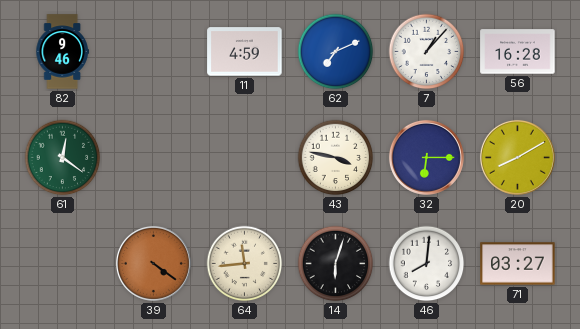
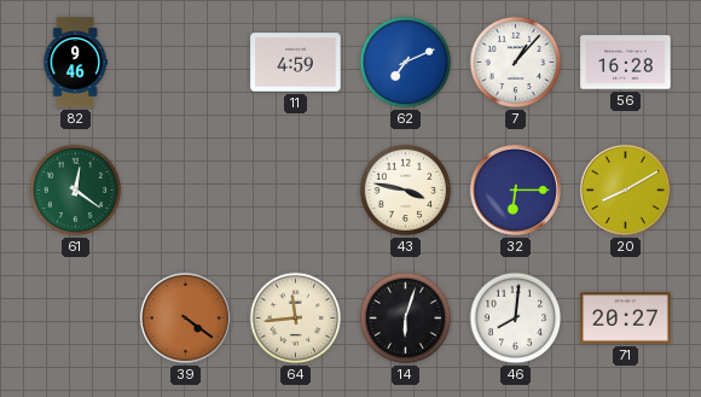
71: 03:27 -> 20:27 (626, 319)
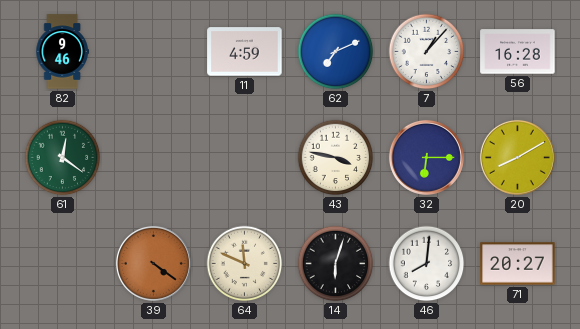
64: 11:44 -> 11:49 (245, 264)
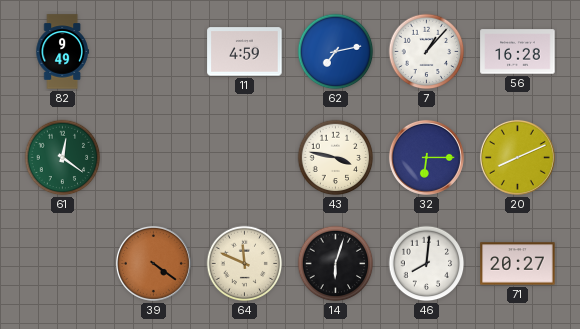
82: 9:46 -> 9:49 (62, 52)
62: 7:11 -> 7:13 (336, 52)
20: 8:10 -> 8:11 (517, 157)
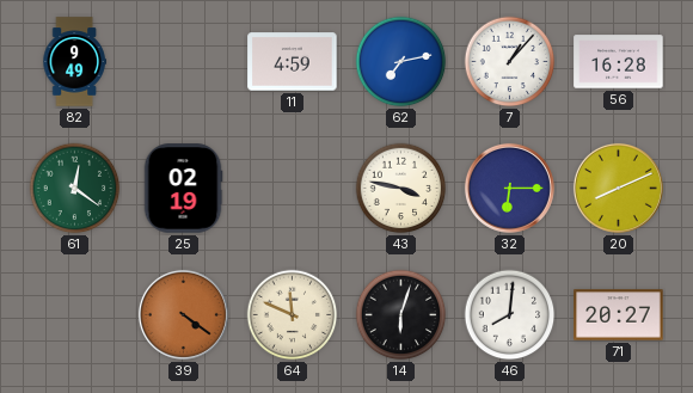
25: none -> 02:19 (183, 189)
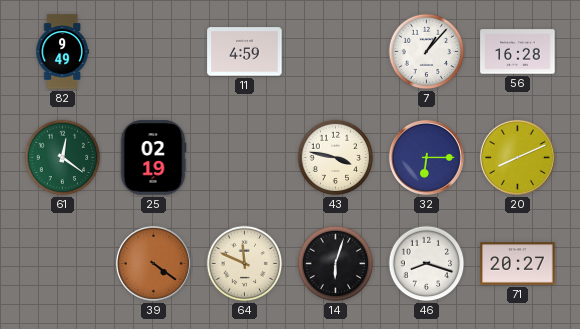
62: 7:13 -> none (401, 62)
46: 8:01 -> 8:18 (427, 264)
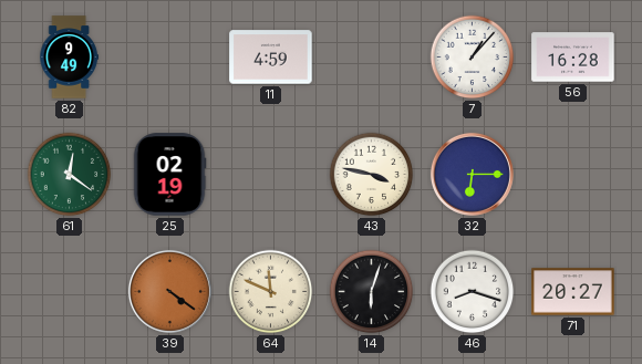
20: 8:11 -> none (517, 157)
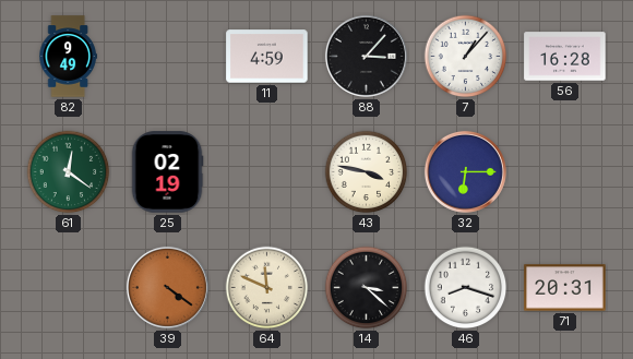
88: none -> 3:07 (366, 56)
14: 6:03 -> 3:22 (367, 288)
71: 20:27 -> 20:31 (565, 288)
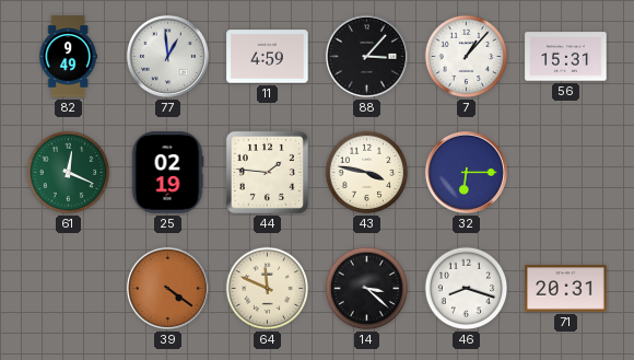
77: none -> 12:59 (167, 56)
56: 16:28 -> 15:31 (566, 57)
61: 12:21 -> 12:19 (69, 173)
44: none -> 1:46 (267, 172)
